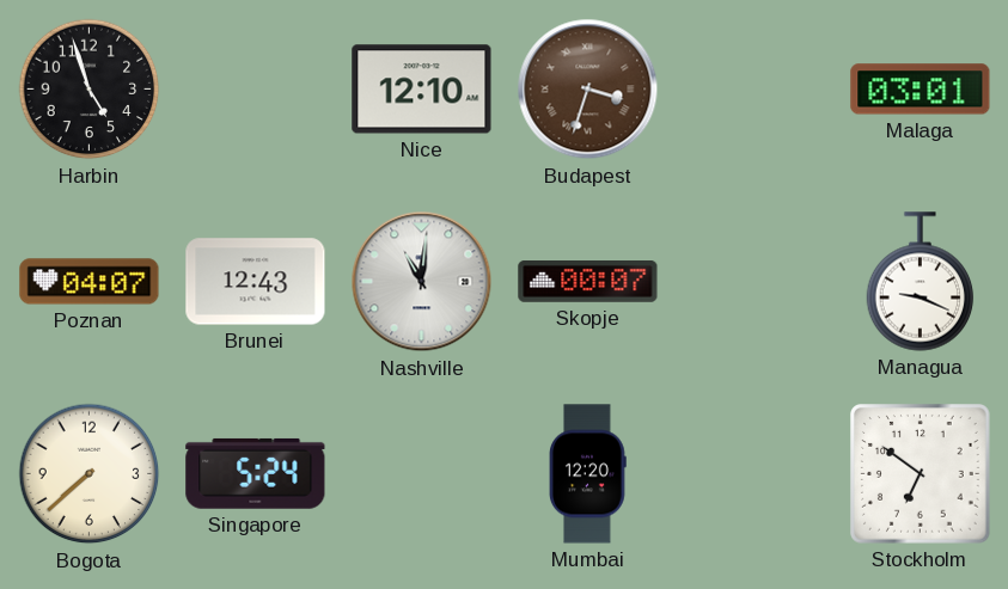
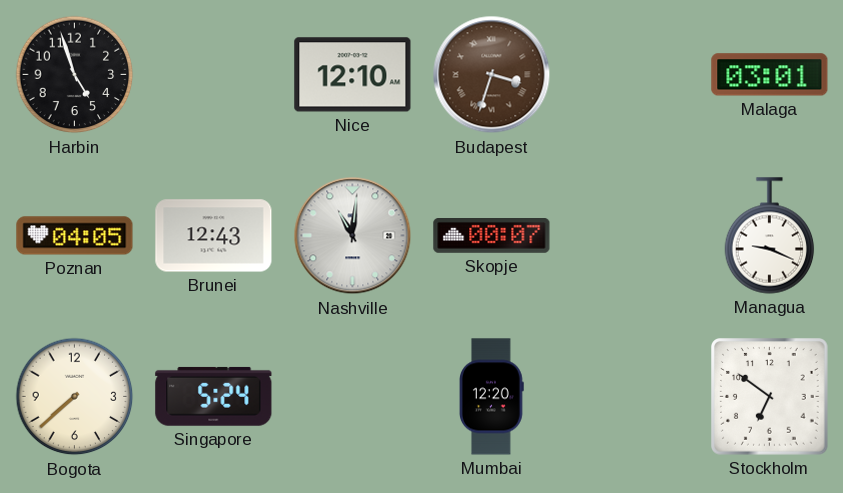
Poznan: 04:07 -> 04:05 (75, 236)
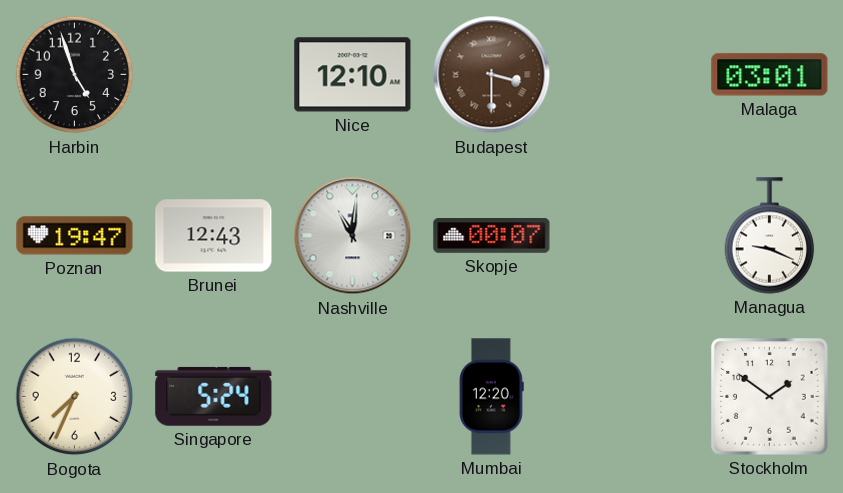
Budapest: 3:33 -> 3:30 (492, 75)
Poznan: 04:05 -> 19:47 (75, 236)
Bogota: 7:38 -> 7:34 (75, 397)
Stockholm: 6:51 -> 1:51 (770, 397)
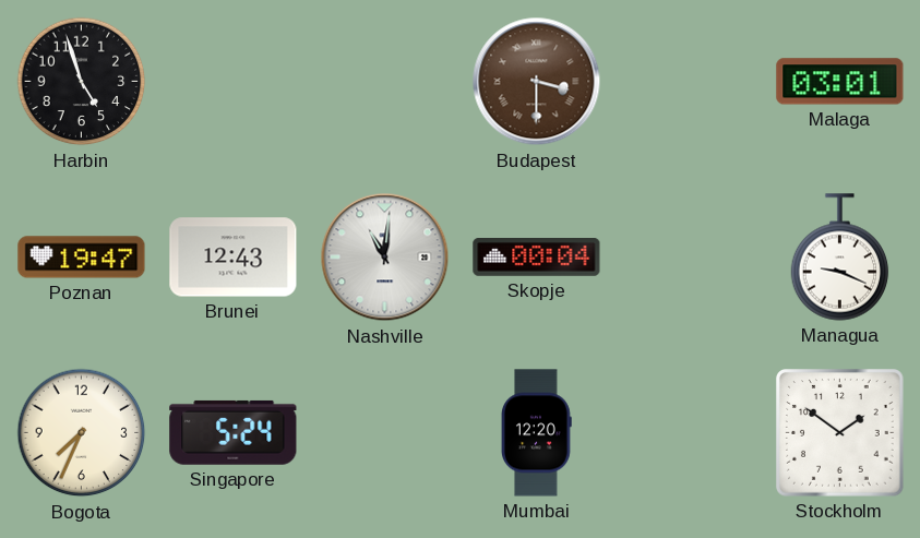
Nice: 12:10 -> none (353, 75)
Skopje: 00:07 -> 00:04 (537, 258)
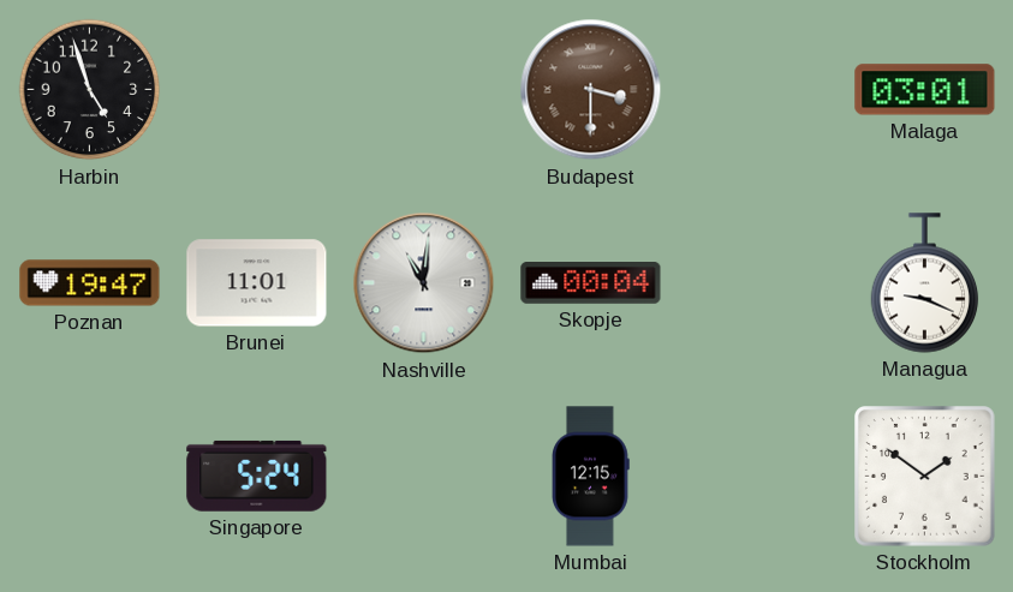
Brunei: 12:43 -> 11:01 (257, 283)
Bogota: 7:34 -> none (82, 433)
Mumbai: 12:20 -> 12:15 (591, 477)
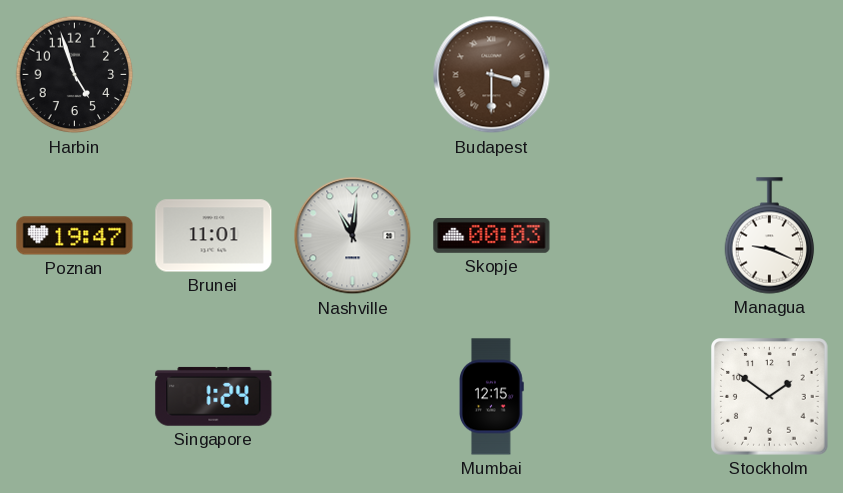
Malaga: 03:01 -> none (925, 90)
Skopje: 00:04 -> 00:03 (492, 236)
Singapore: 5:24 -> 1:24 (214, 396)
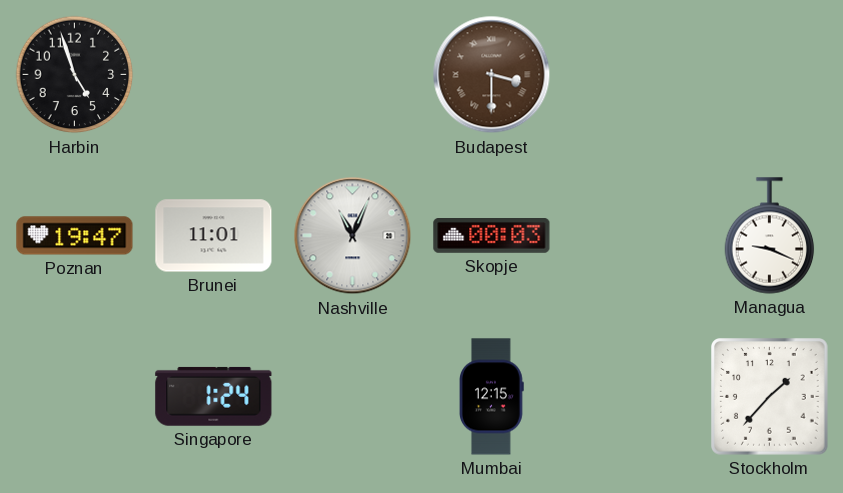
Nashville: 11:01 -> 11:04 (353, 236)
Stockholm: 1:51 -> 1:37 (770, 397)
